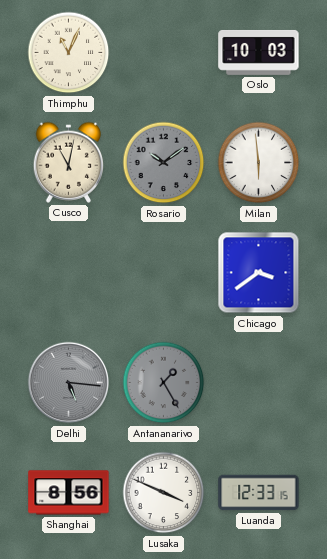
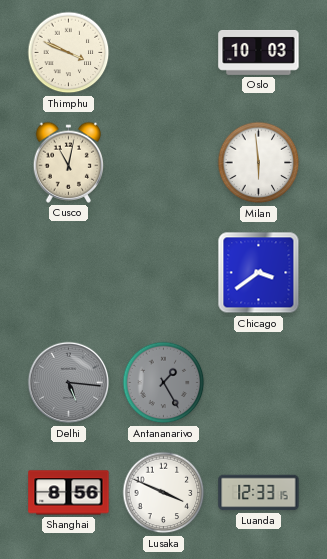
Thimphu: 11:04 -> 3:49 (69, 53)
Rosario: 10:09 -> none (164, 163)
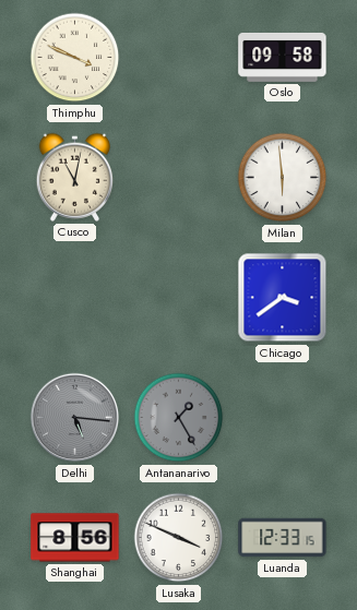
Oslo: 10:03 -> 09:58 (283, 57)
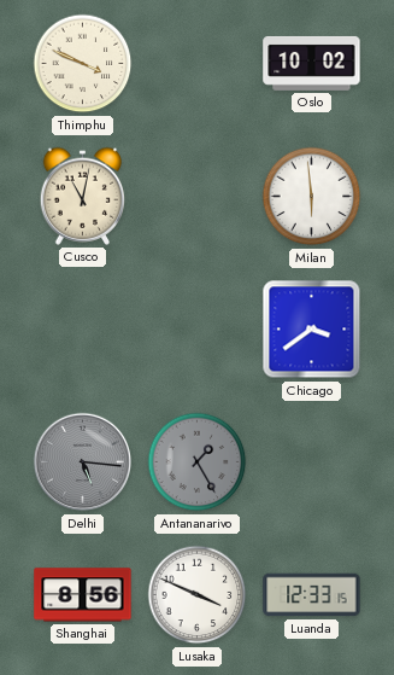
Oslo: 09:58 -> 10:02 (312, 63)
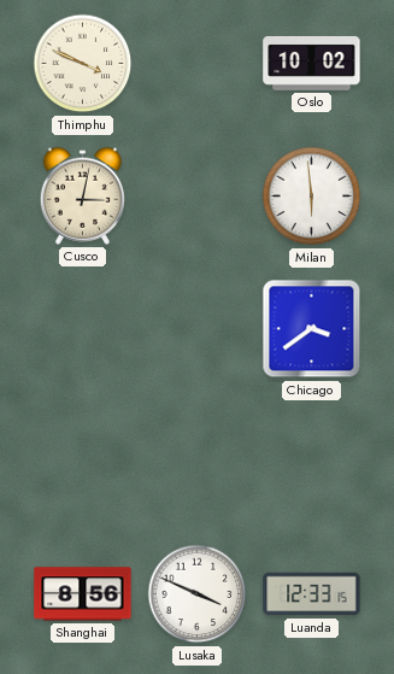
Cusco: 11:02 -> 3:02 (83, 195)
Delhi: 5:16 -> none (83, 462)
Antananarivo: 1:25 -> none (198, 462)
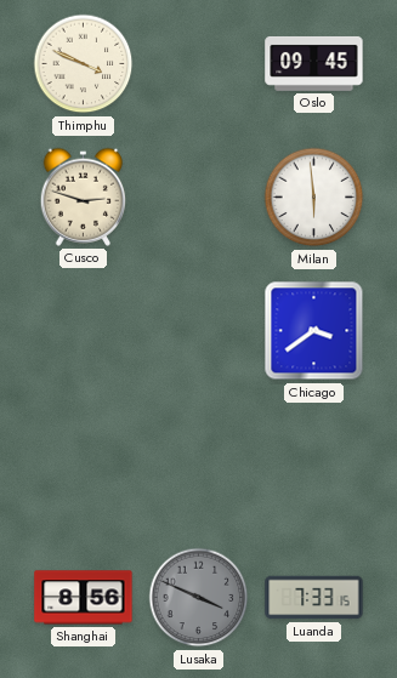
Oslo: 10:02 -> 09:45 (314, 63)
Cusco: 3:02 -> 2:48 (84, 196)
Lusaka dial: white -> grey (199, 598)
Luanda: 12:33 -> 7:33 (314, 598)
